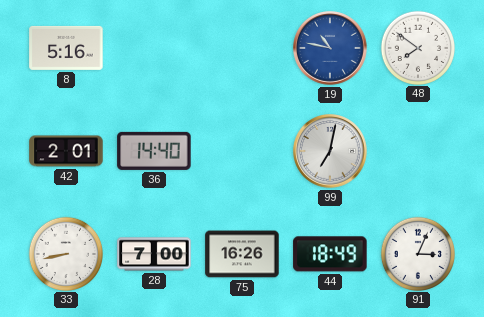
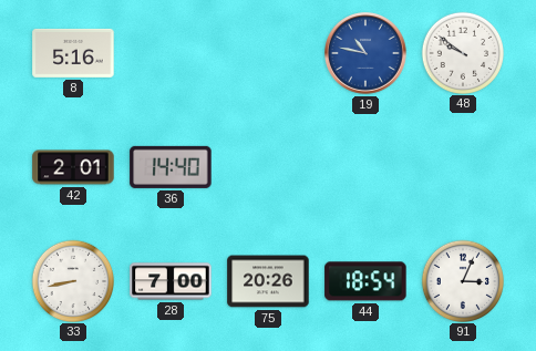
48: 7:51 -> 9:51 (462, 52)
99: 7:02 -> none (331, 152)
75: 16:26 -> 20:26 (268, 281)
44: 18:49 -> 18:54 (365, 281)
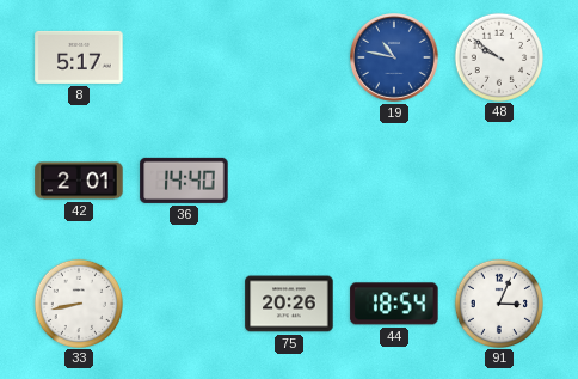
8: 5:16 -> 5:17 (79, 57)
28: 7:00 -> none (171, 281)
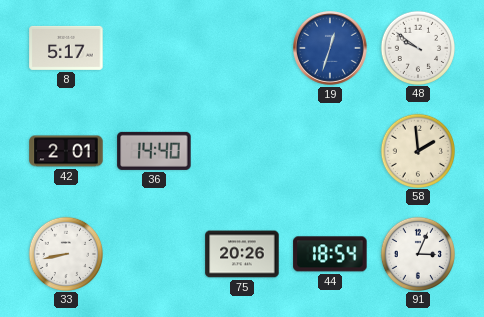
19: 10:47 -> 12:33 (331, 49)
58: none -> 1:59 (417, 150)
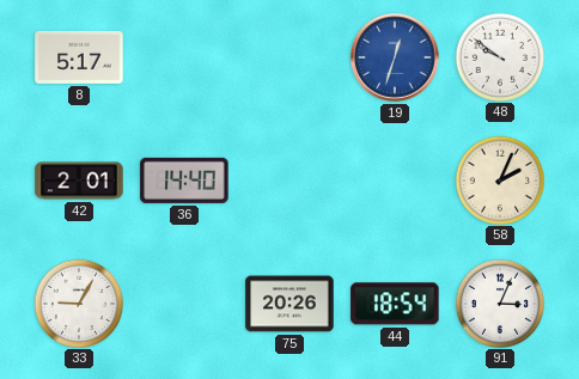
58: 1:59 -> 2:04 (499, 179)
33: 8:43 -> 9:05 (78, 302)
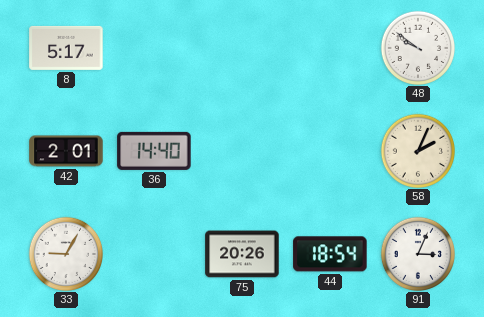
19: 12:33 -> none (396, 59)
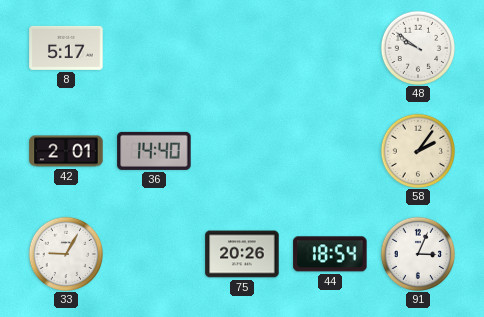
58: 2:04 -> 2:06 (417, 150)
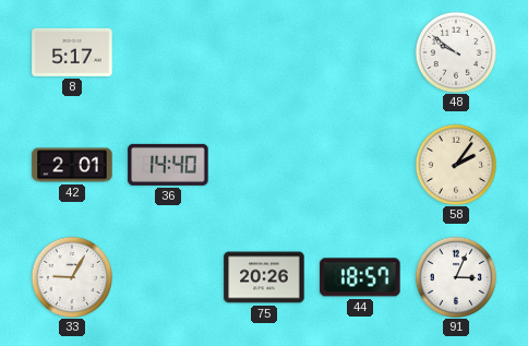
44: 18:54 -> 18:57 (360, 277)
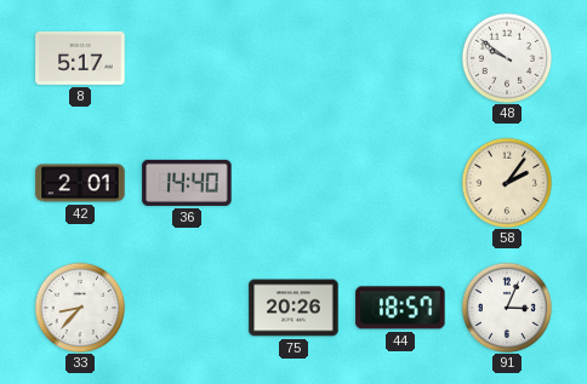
33: 9:05 -> 8:37 (79, 306)
